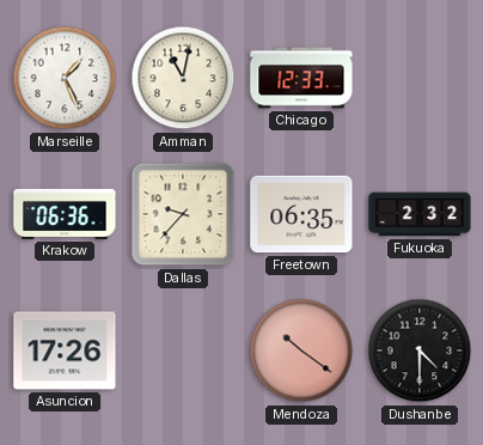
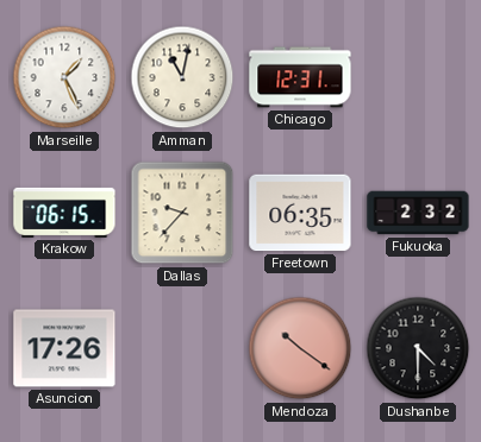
Chicago: 12:33 -> 12:31 (300, 77)
Krakow: 06:36 -> 06:15 (64, 213)
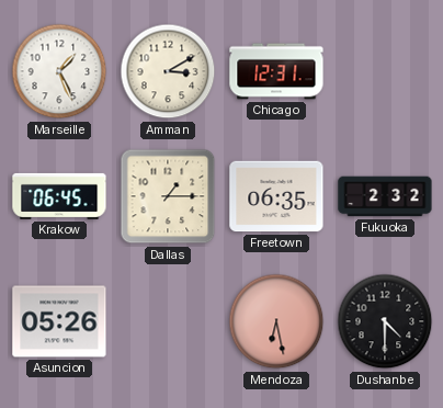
Amman: 11:02 -> 3:10 (168, 71)
Krakow: 06:15 -> 06:45 (59, 196)
Dallas: 9:37 -> 1:15 (168, 196)
Asuncion: 17:26 -> 05:26 (59, 321)
Mendoza: 10:21 -> 6:28 (276, 321)
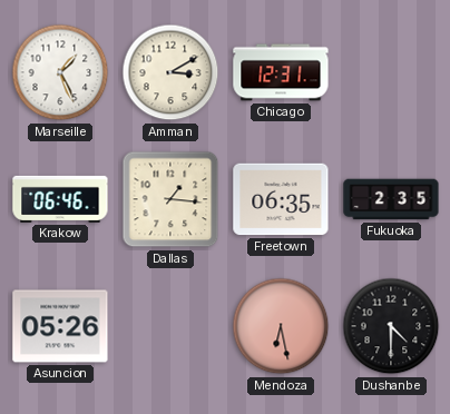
Krakow: 06:45 -> 06:46 (60, 199)
Dallas: 1:15 -> 1:16 (170, 199)
Fukuoka: 2:32 -> 2:35 (391, 199)
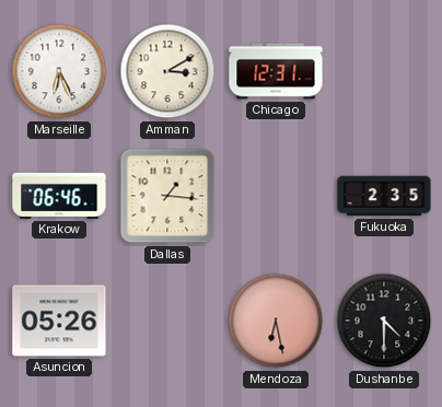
Marseille: 1:26 -> 6:26 (59, 71)
Freetown: 06:35 -> none (281, 199)
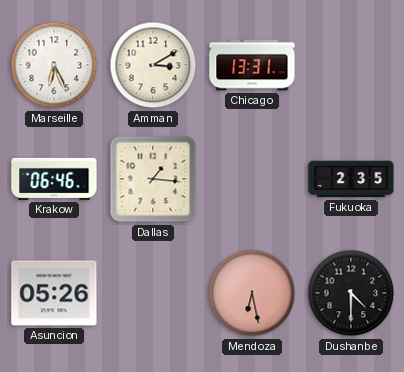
Chicago: 12:31 -> 13:31 (252, 65)
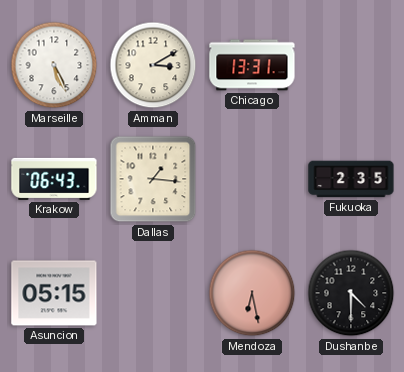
Marseille: 6:26 -> 5:26 (54, 65)
Krakow: 06:46 -> 06:43 (54, 179)
Asuncion: 05:26 -> 05:15 (54, 293)
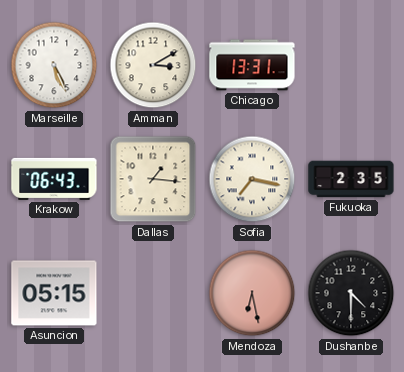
Sofia: none -> 7:17 (252, 179)
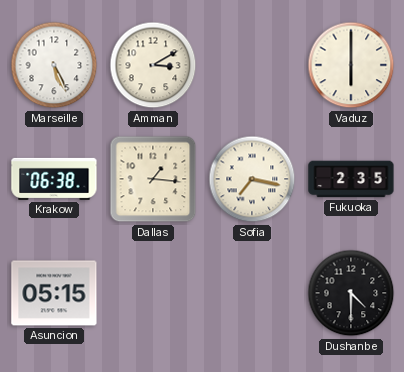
Chicago: 13:31 -> none (252, 65)
Vaduz: none -> 6:00 (351, 65)
Krakow: 06:43 -> 06:38 (54, 179)
Mendoza: 6:28 -> none (252, 293)
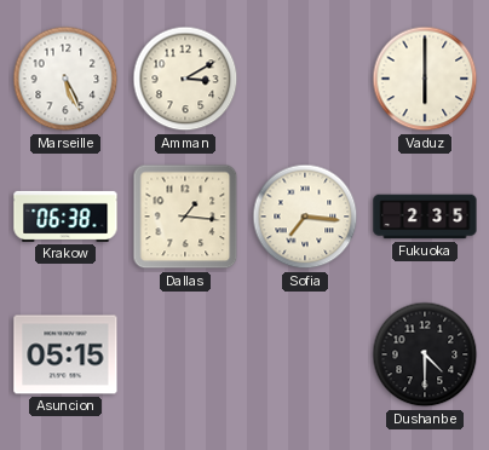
Sofia: 7:17 -> 7:16 (305, 217)
